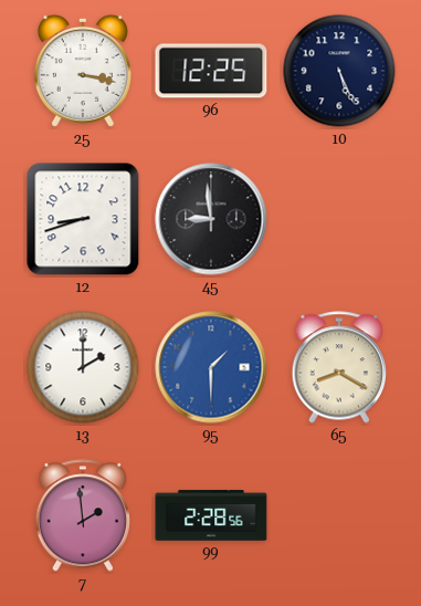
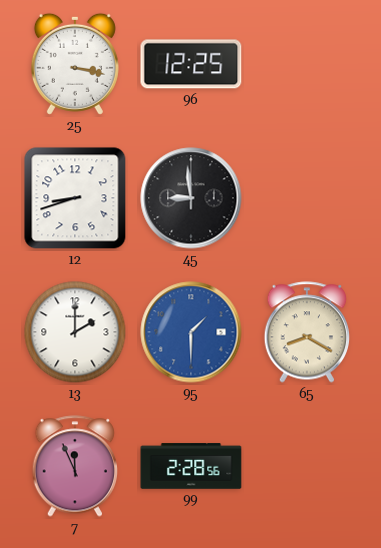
10: 5:26 -> none (339, 71)
7: 1:59 -> 11:56 (74, 466)
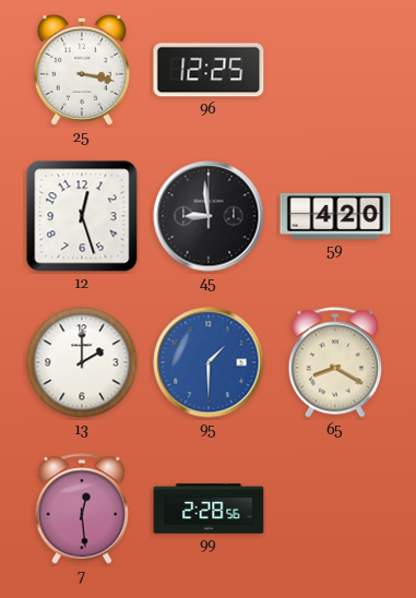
12: 8:42 -> 12:27 (82, 216)
59: none -> 4:20 (335, 216)
7: 11:56 -> 12:29 (81, 509)
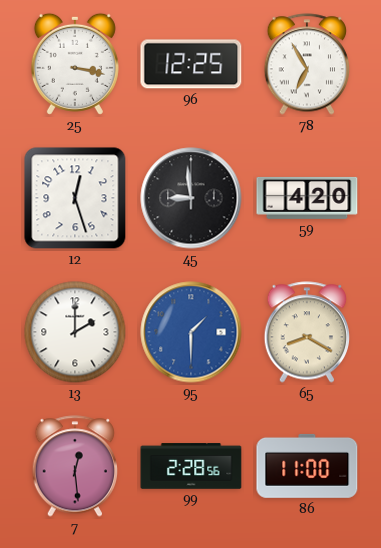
78: none -> 6:55 (306, 64)
86: none -> 11:00 (307, 466)
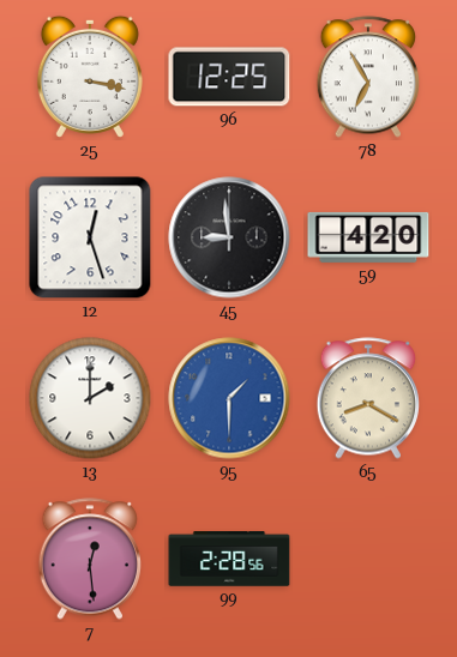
86: 11:00 -> none (307, 466)
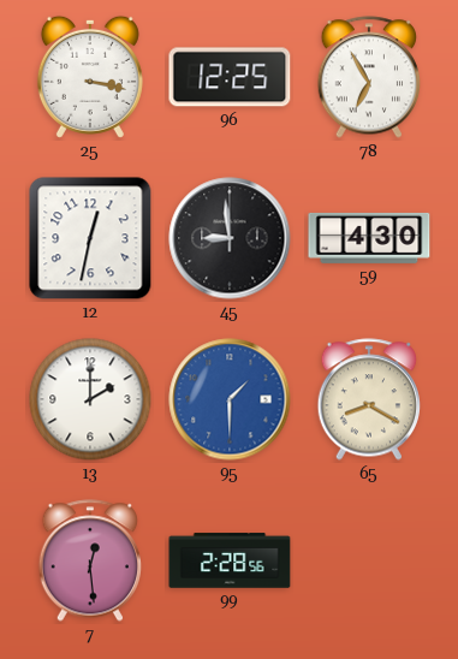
12: 12:27 -> 12:32 (90, 238)
59: 4:20 -> 4:30 (369, 238)
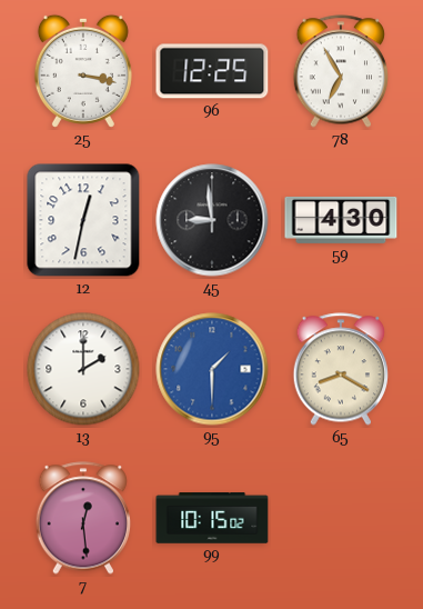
99: 2:28 -> 10:15 (212, 518)
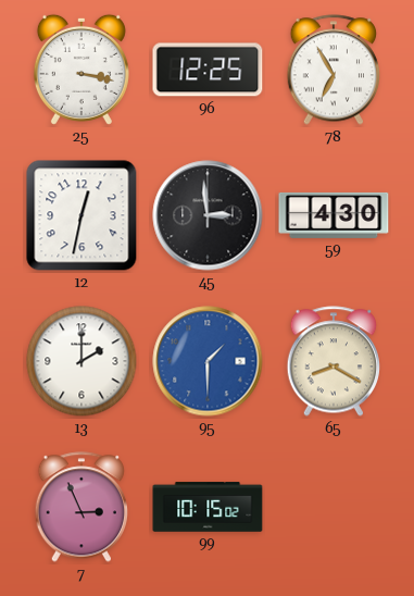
45: 8:59 -> 2:59 (208, 215)
7: 12:29 -> 2:56 (80, 507)
